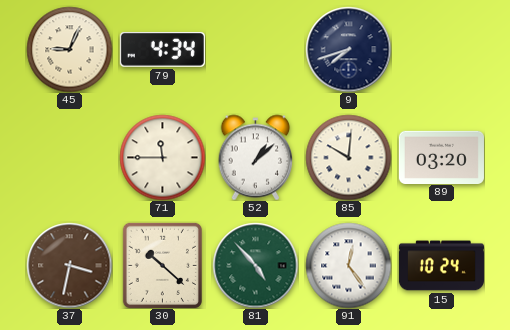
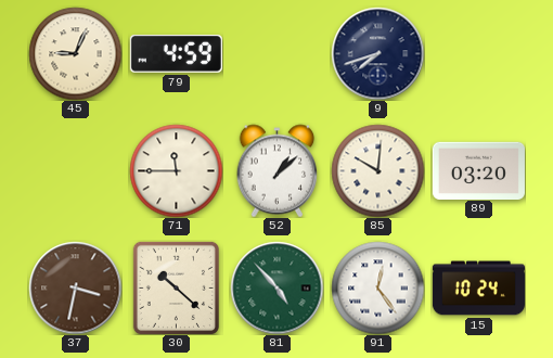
79: 4:34 -> 4:59 (176, 53)
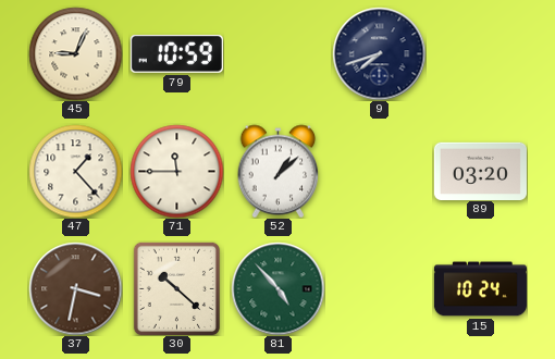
79: 4:59 -> 10:59 (176, 53)
47: none -> 1:23 (75, 171)
85: 10:01 -> none (377, 170)
91: 12:24 -> none (377, 287)
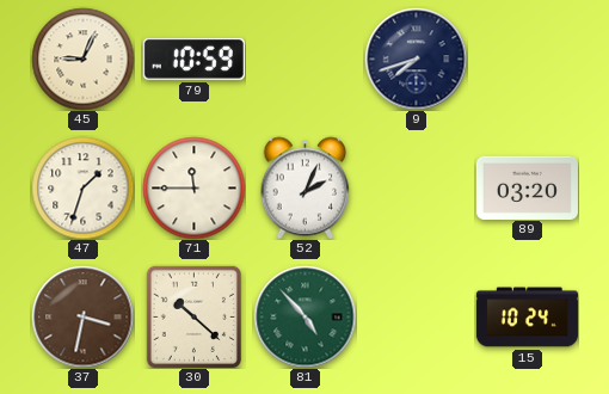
47: 1:23 -> 1:33 (82, 187)
52: 1:08 -> 2:04 (306, 187)
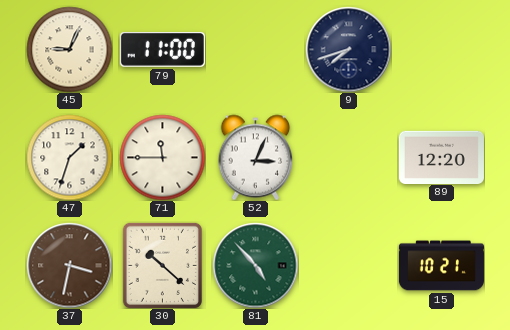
79: 10:59 -> 11:00 (162, 49)
52: 2:04 -> 3:04 (256, 157)
89: 03:20 -> 12:20 (441, 157)
15: 10:24 -> 10:21 (441, 266)
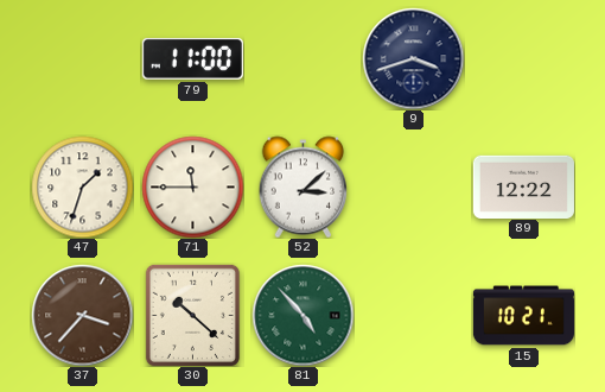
45: 9:04 -> none (69, 49)
9: 7:42 -> 3:42 (413, 58)
52: 3:04 -> 3:08 (304, 186)
89: 12:20 -> 12:22 (523, 186)
37: 3:32 -> 3:37 (82, 315)
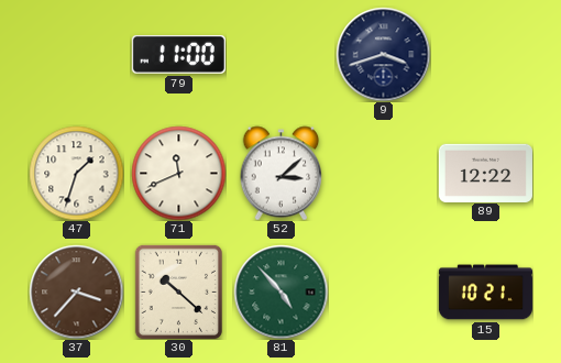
71: 11:45 -> 11:41 (178, 173)
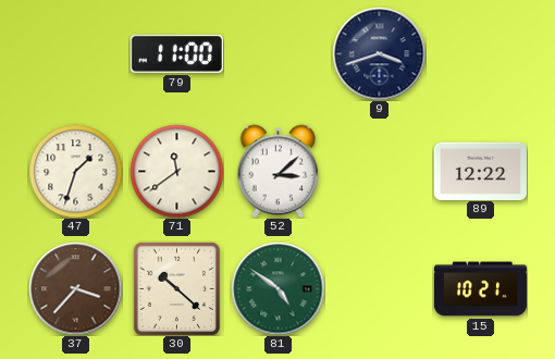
71: 11:41 -> 11:39 (176, 171)
81: 4:53 -> 4:51 (277, 288)
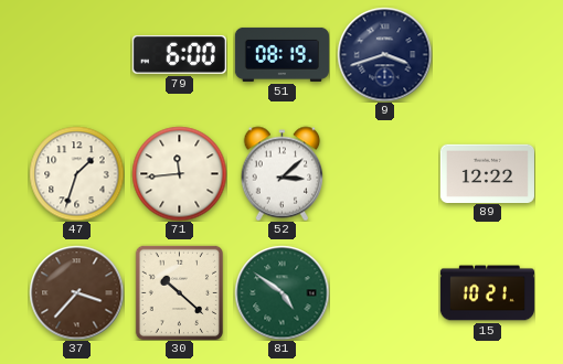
79: 11:00 -> 6:00 (179, 54)
51: none -> 08:19 (281, 54)
71: 11:39 -> 11:44 (179, 173)
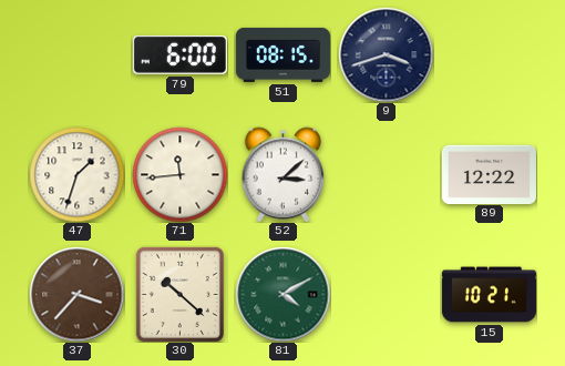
51: 08:19 -> 08:15 (282, 54)
81: 4:51 -> 4:10 (282, 294)
